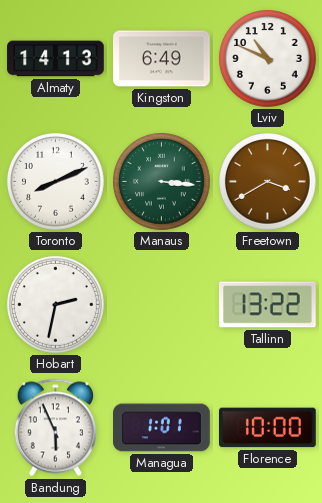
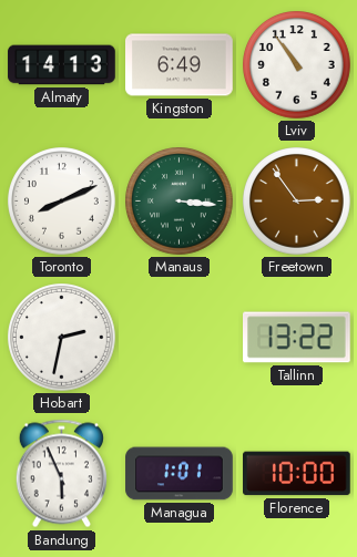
Lviv: 10:49 -> 10:54 (297, 65)
Freetown: 3:40 -> 2:54 (297, 202)
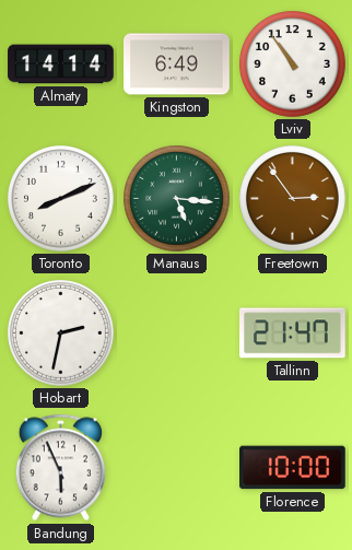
Almaty: 14:13 -> 14:14 (61, 65)
Manaus: 3:16 -> 5:16 (177, 199)
Tallinn: 13:22 -> 21:47 (293, 333)
Managua: 1:01 -> none (180, 474)
